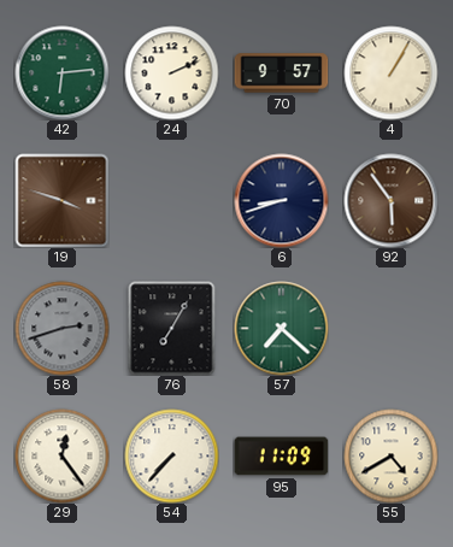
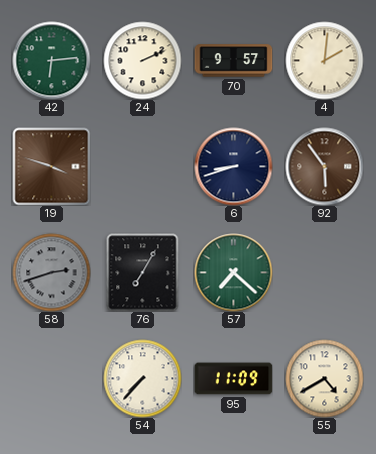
4: 1:05 -> 2:01 (324, 60)
29: 12:24 -> none (61, 455)
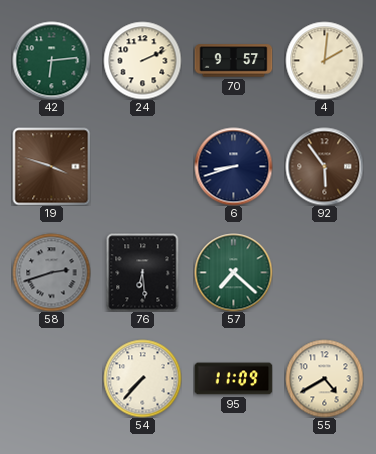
76: 7:05 -> 6:29 (143, 272)
